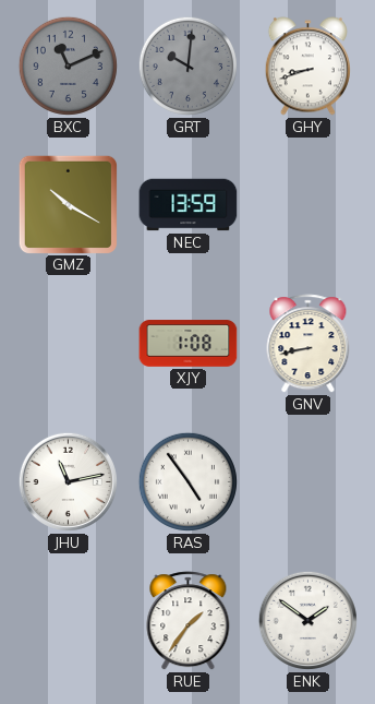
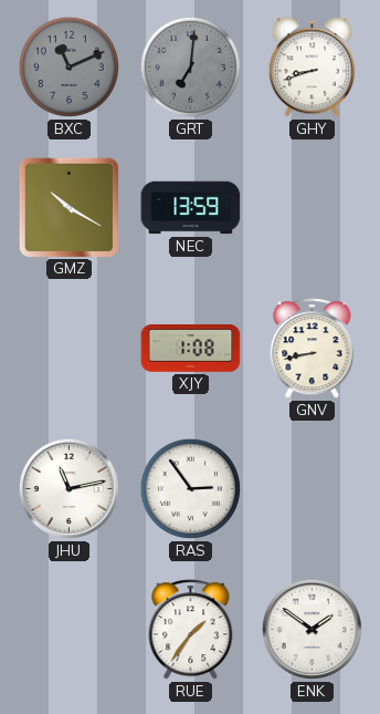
GRT: 10:01 -> 7:01 (190, 66)
RAS: 4:54 -> 2:54 (190, 488)
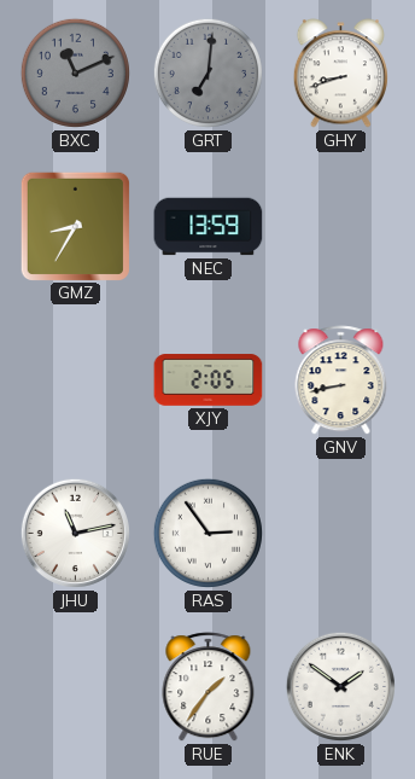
GMZ: 10:20 -> 8:35 (75, 226)
XJY: 1:08 -> 2:05 (209, 380)
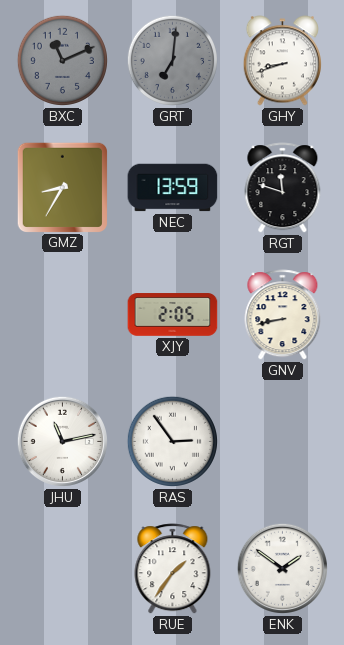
RGT: none -> 11:48 (283, 188)
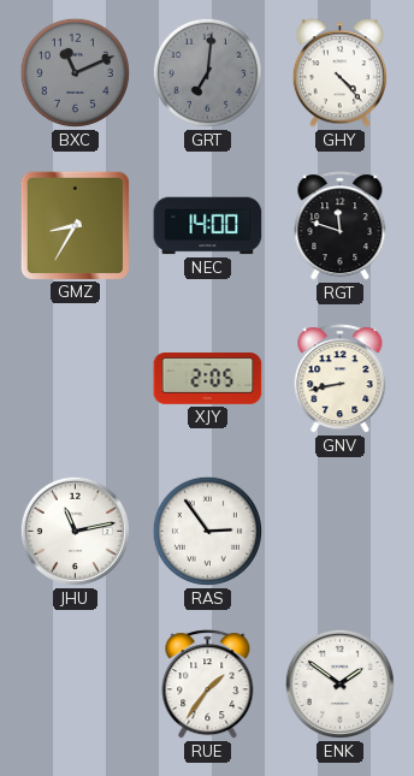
GHY: 8:42 -> 4:23 (339, 73)
NEC: 13:59 -> 14:00 (208, 226)
